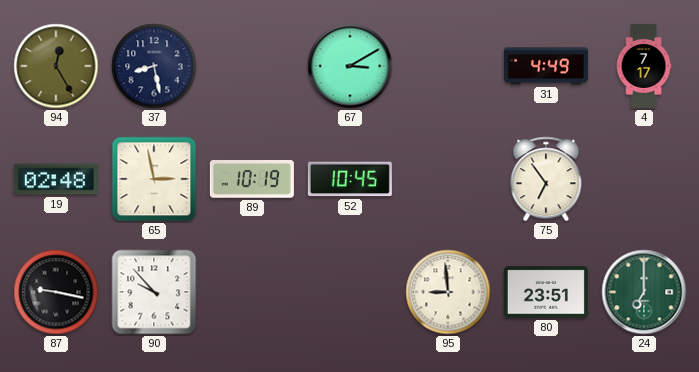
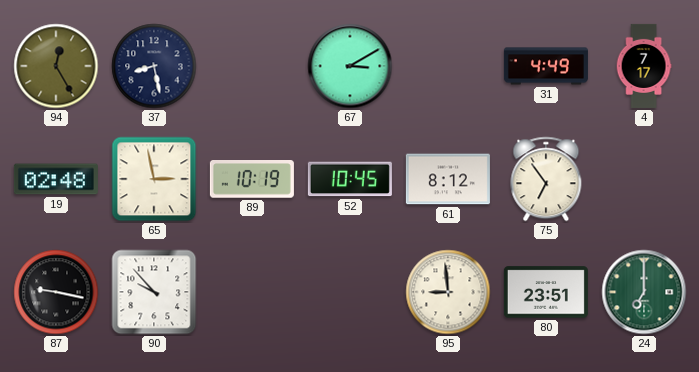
61: none -> 8:12 (448, 179)
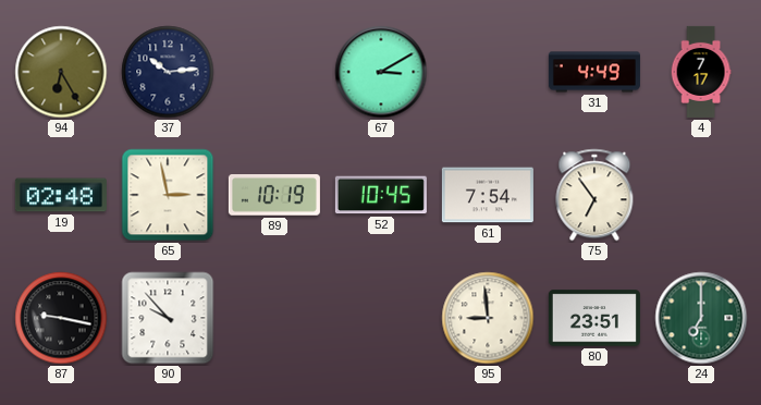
94: 12:25 -> 6:25 (61, 72)
37: 8:28 -> 10:14 (168, 72)
61: 8:12 -> 7:54 (488, 195)
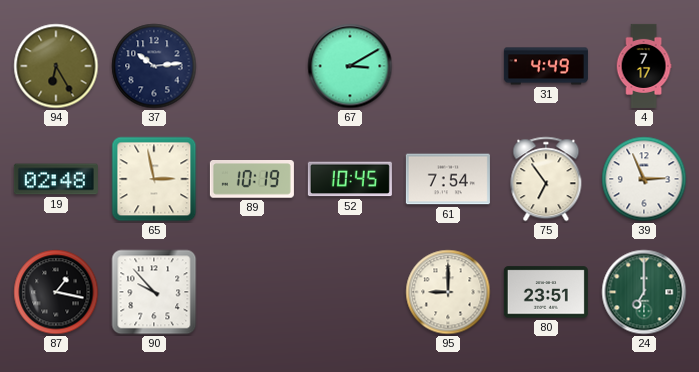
39: none -> 2:56 (644, 179)
87: 9:17 -> 1:17 (56, 292)
95: 8:59 -> 9:00 (448, 292)
